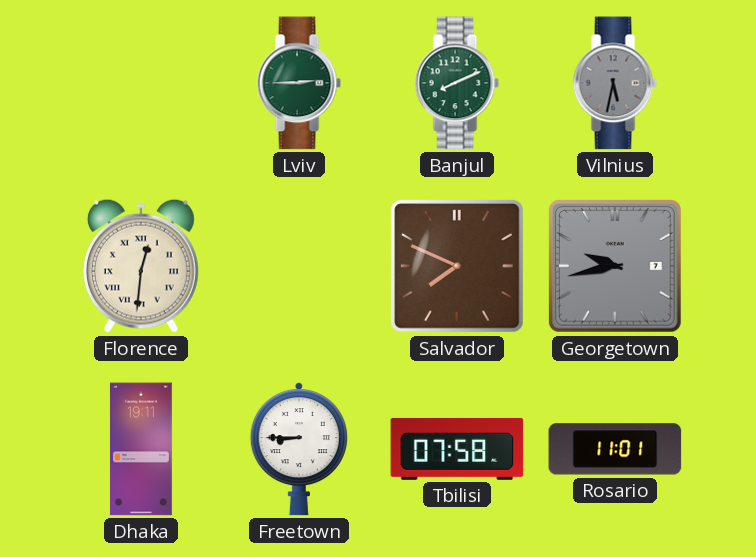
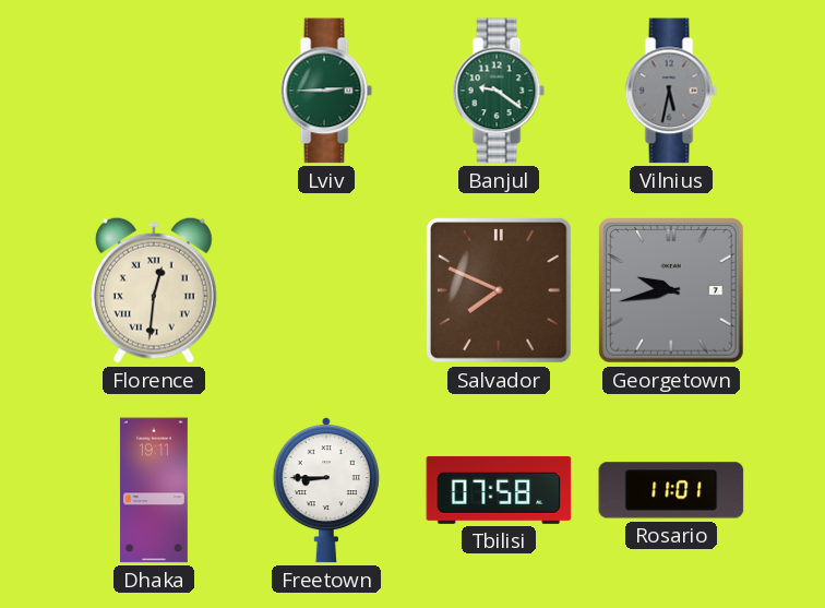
Banjul: 8:11 -> 9:21 (499, 91)
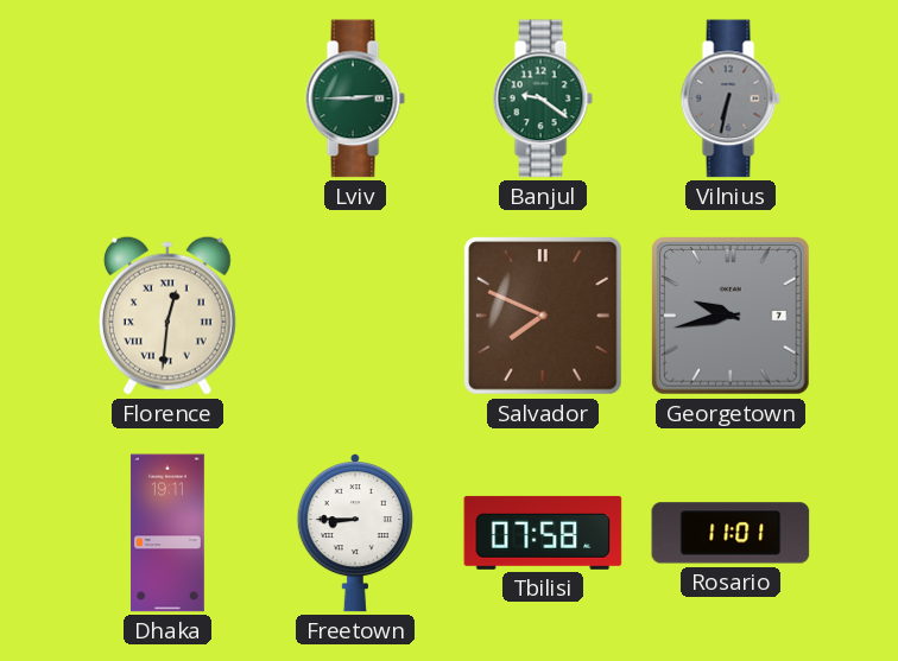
Vilnius: 5:32 -> 6:32 (731, 98)
